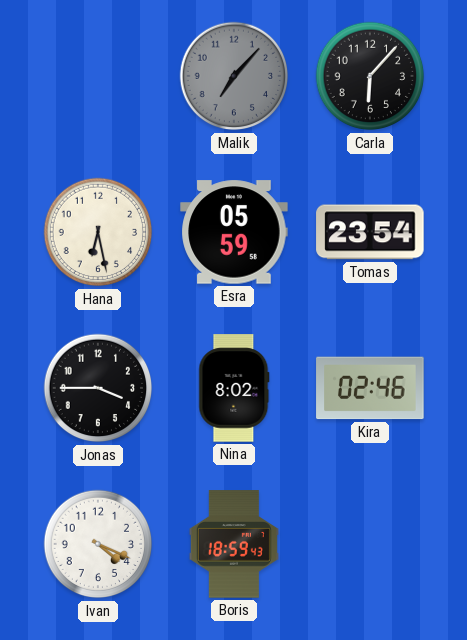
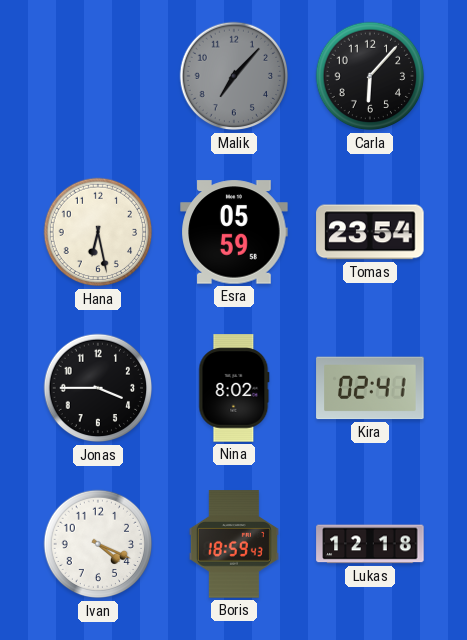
Kira: 02:46 -> 02:41 (370, 388)
Lukas: none -> 12:18 (370, 544)
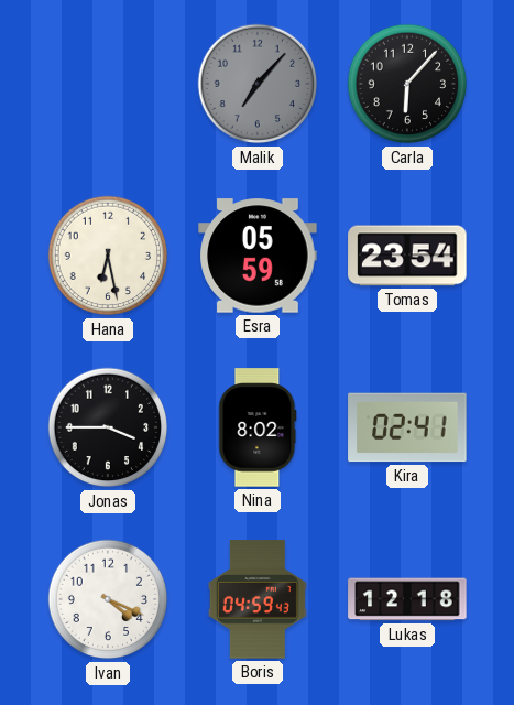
Boris: 18:59 -> 04:59 (258, 599)
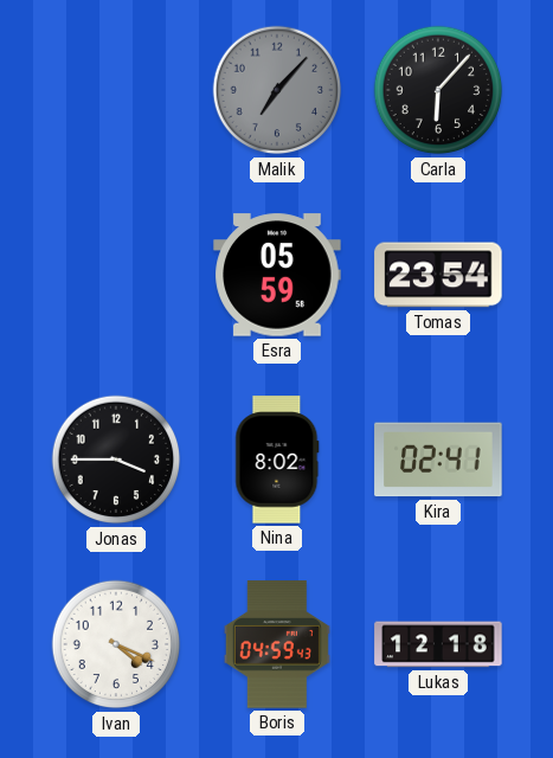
Hana: 6:28 -> none (108, 256)
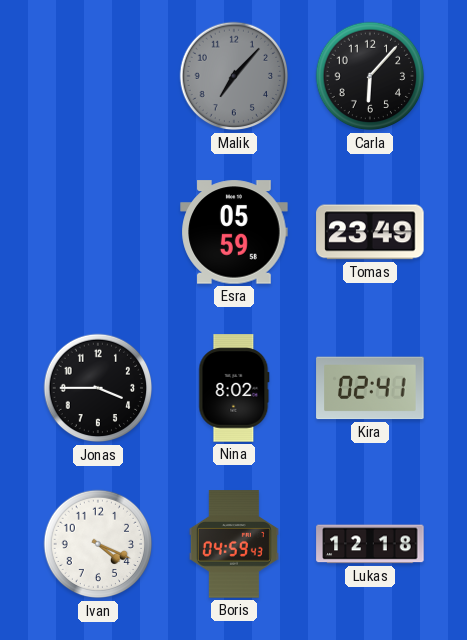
Tomas: 23:54 -> 23:49 (370, 232)
